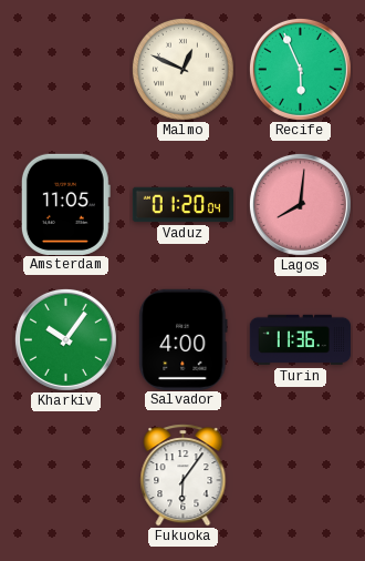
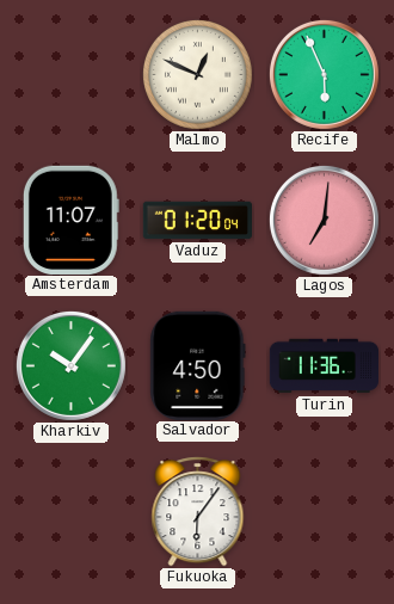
Amsterdam: 11:05 -> 11:07 (70, 220)
Lagos: 8:01 -> 7:01 (324, 220)
Salvador: 4:00 -> 4:50 (198, 365)
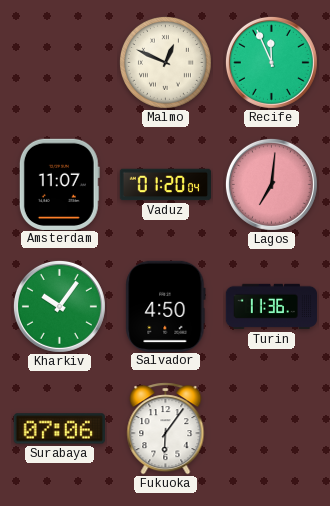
Recife: 5:56 -> 11:56 (271, 62)
Surabaya: none -> 07:06 (59, 429)
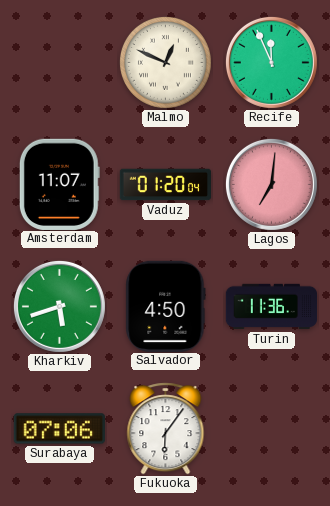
Kharkiv: 10:06 -> 5:42 (59, 306)
